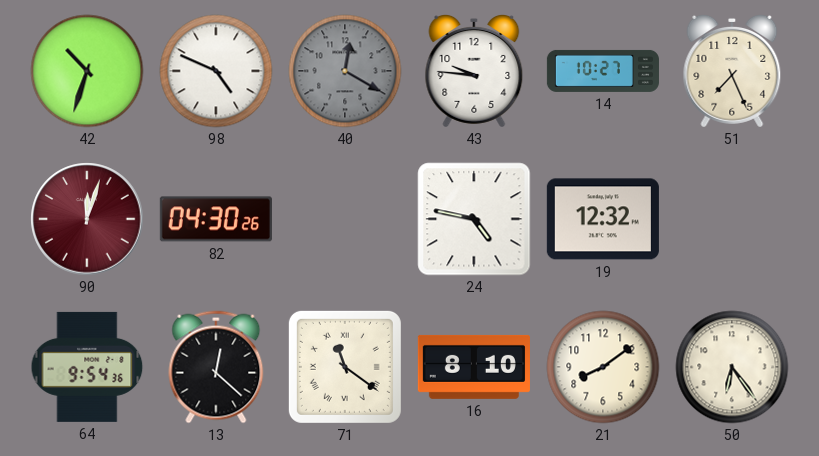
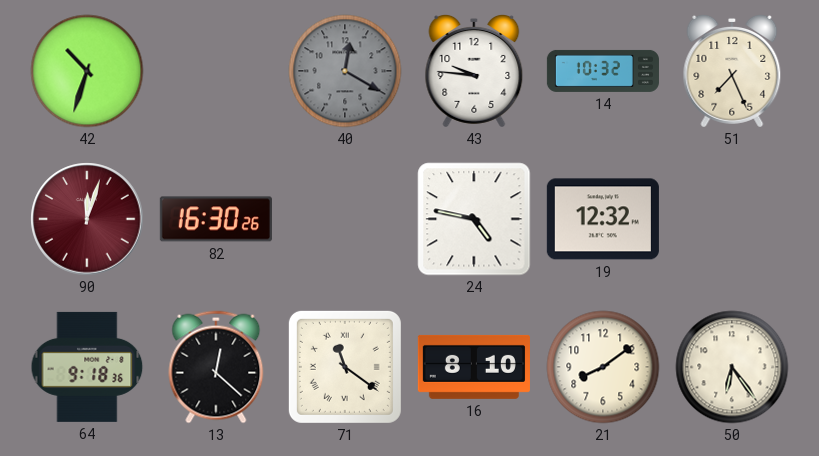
98: 4:49 -> none (216, 71)
14: 10:27 -> 10:32 (603, 71)
82: 04:30 -> 16:30 (216, 219)
64: 9:54 -> 9:18 (87, 367)
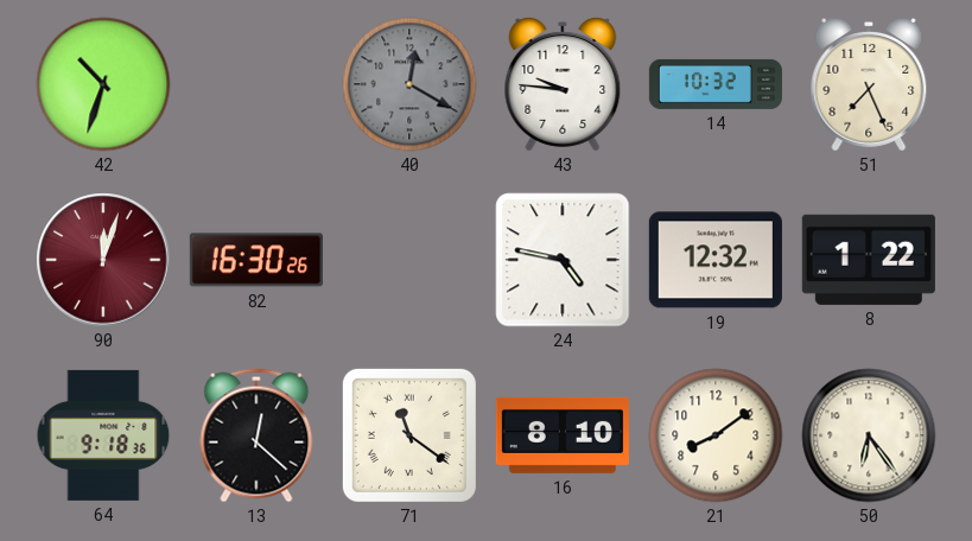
8: none -> 1:22 (869, 260)
